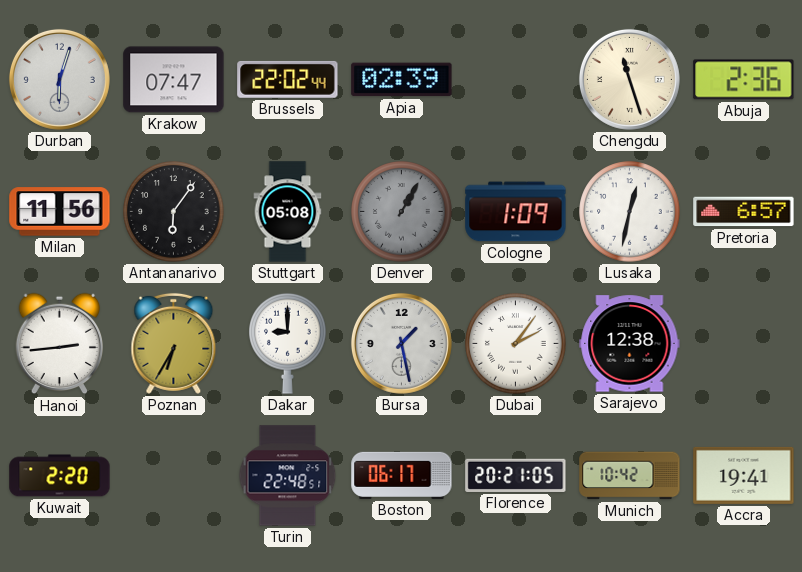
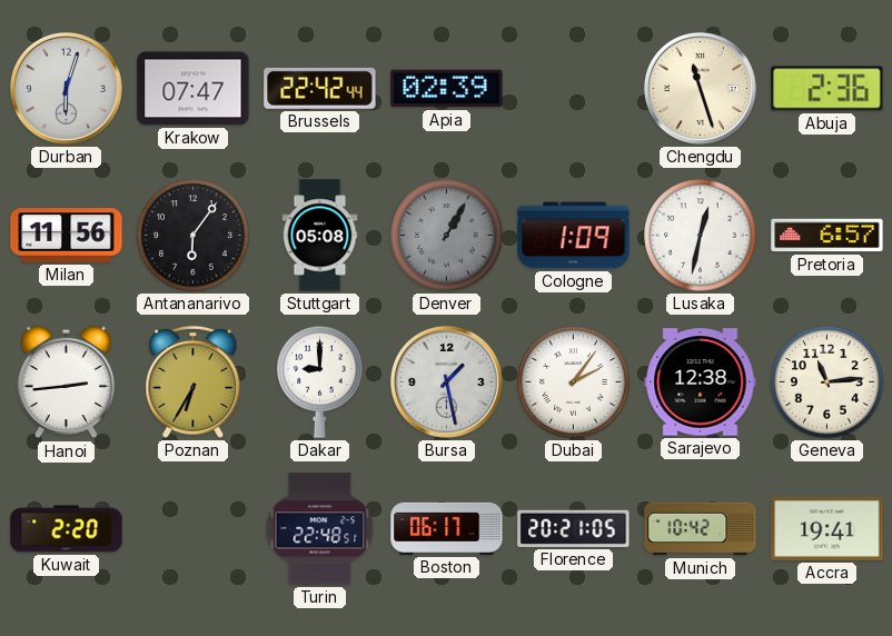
Brussels: 22:02 -> 22:42 (320, 88)
Geneva: none -> 11:14 (827, 382)
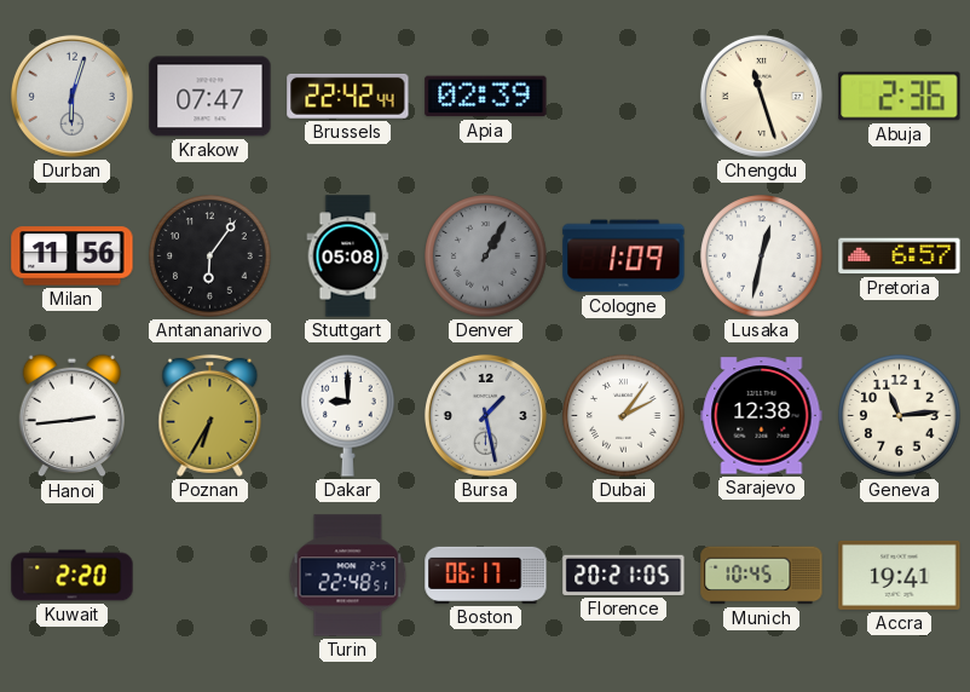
Munich: 10:42 -> 10:45 (762, 576)
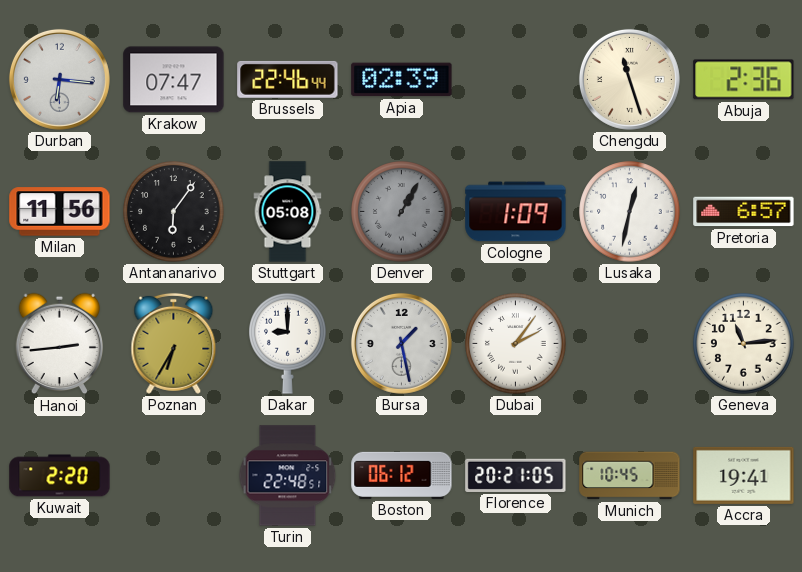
Durban: 6:03 -> 6:16 (59, 79)
Brussels: 22:42 -> 22:46 (288, 79)
Sarajevo: 12:38 -> none (762, 416)
Boston: 06:17 -> 06:12 (402, 475)
